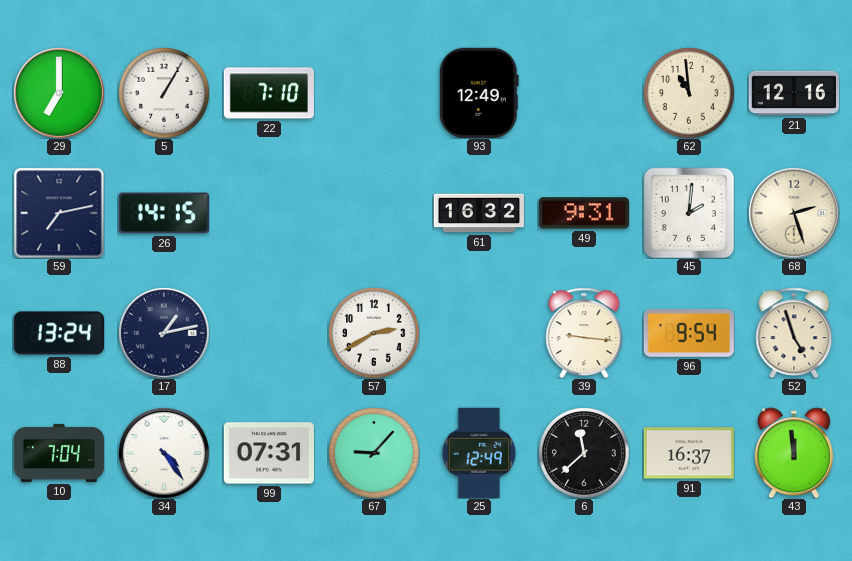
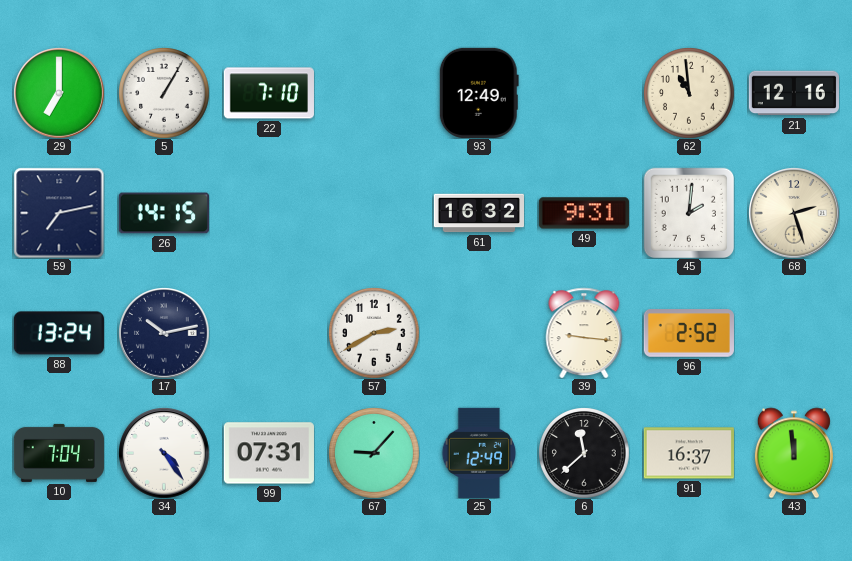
17: 1:13 -> 10:13 (164, 333)
96: 9:54 -> 2:52 (689, 334)
52: 4:57 -> none (794, 333)
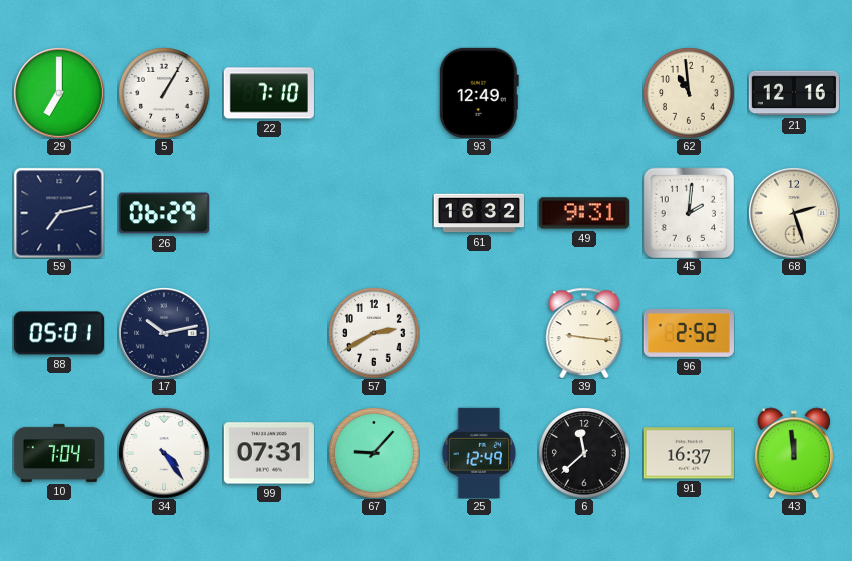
26: 14:15 -> 06:29 (164, 213)
88: 13:24 -> 05:01 (59, 333)
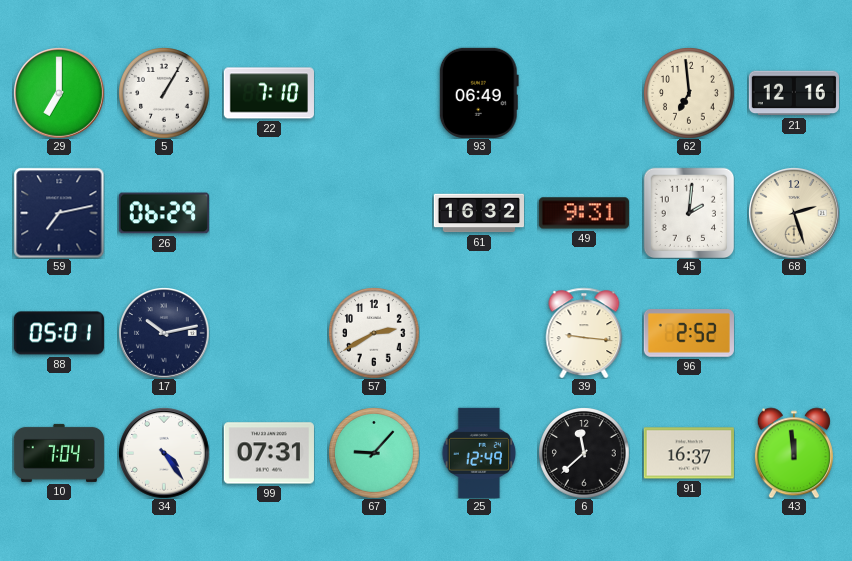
93: 12:49 -> 06:49 (479, 93)
62: 10:59 -> 6:59 (689, 93)
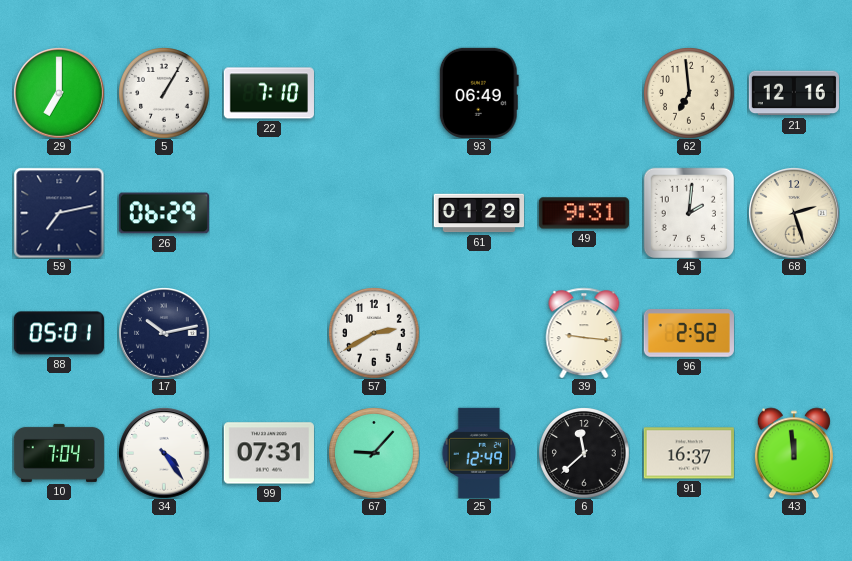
61: 16:32 -> 01:29 (478, 213)
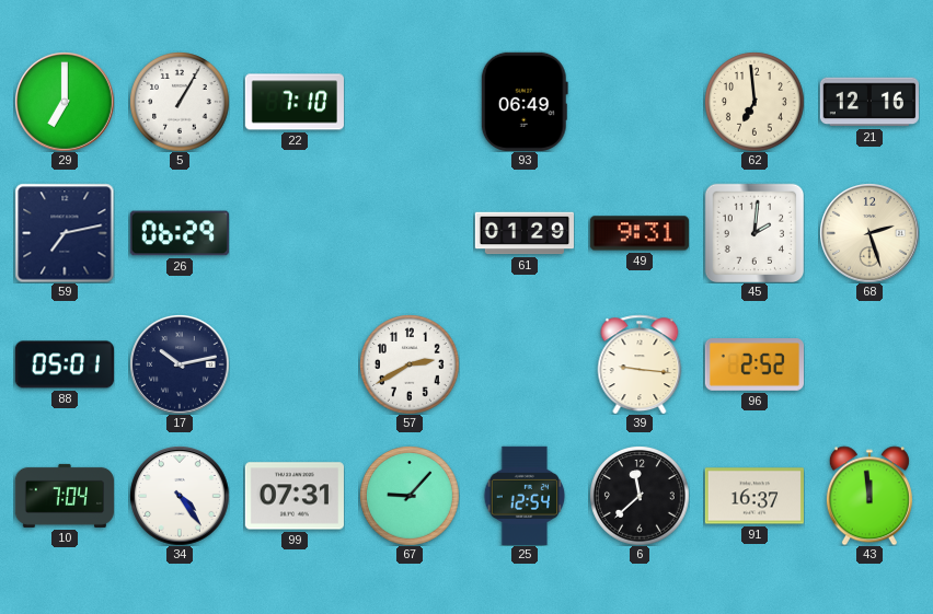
25: 12:49 -> 12:54 (525, 496)
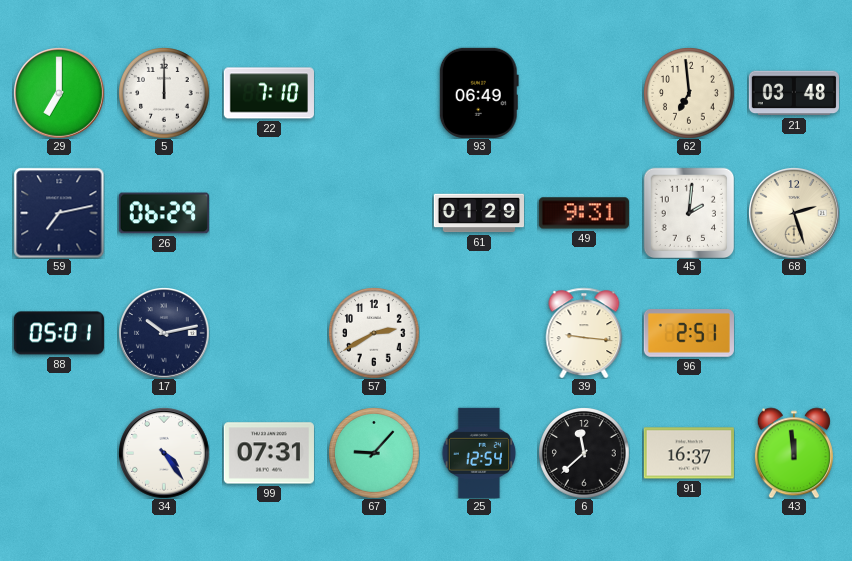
5: 1:05 -> 12:00 (164, 93)
21: 12:16 -> 03:48 (794, 93)
96: 2:52 -> 2:51 (689, 334)
10: 7:04 -> none (65, 496)
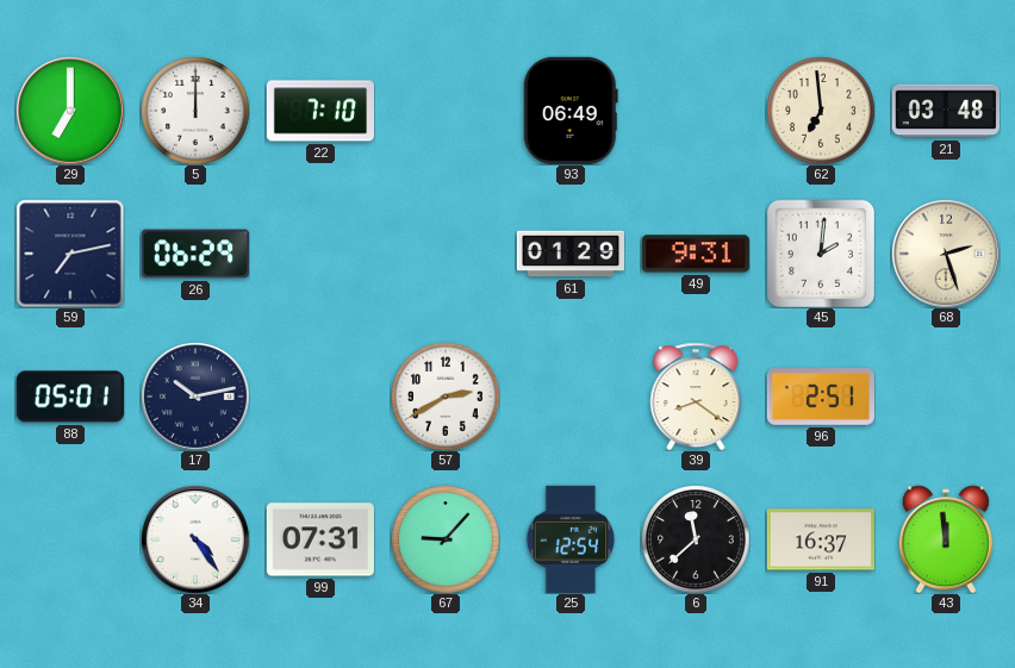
39: 9:16 -> 8:21 (696, 397)
